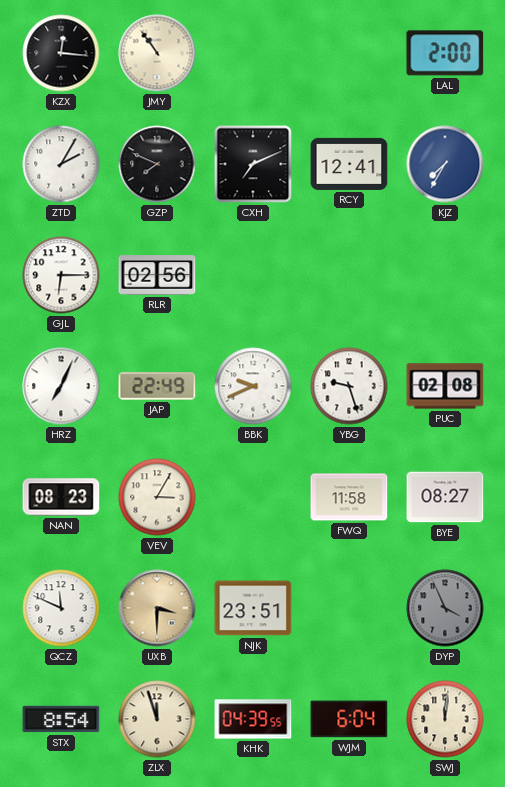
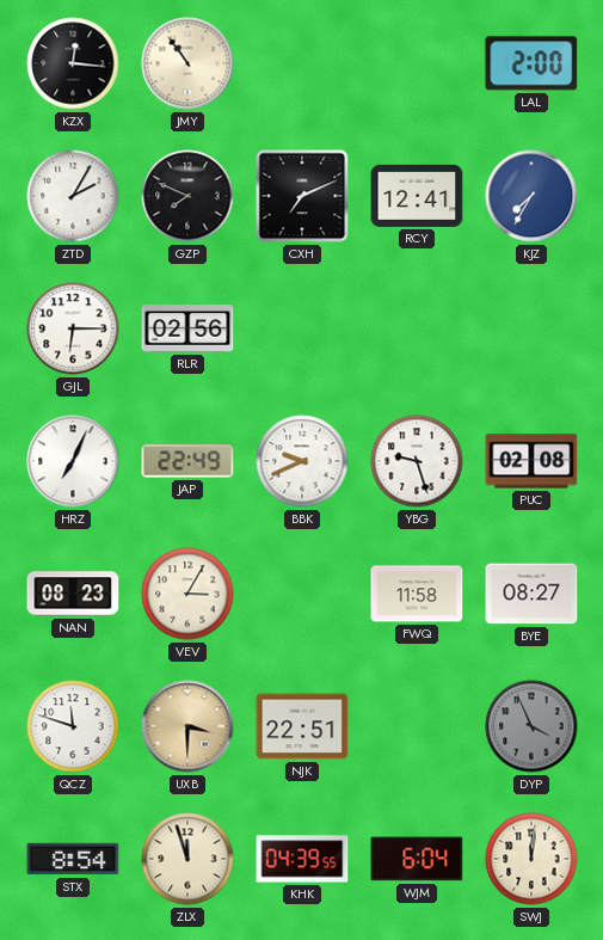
QCZ: 11:49 -> 11:48 (73, 726)
NJK: 23:51 -> 22:51 (302, 726)
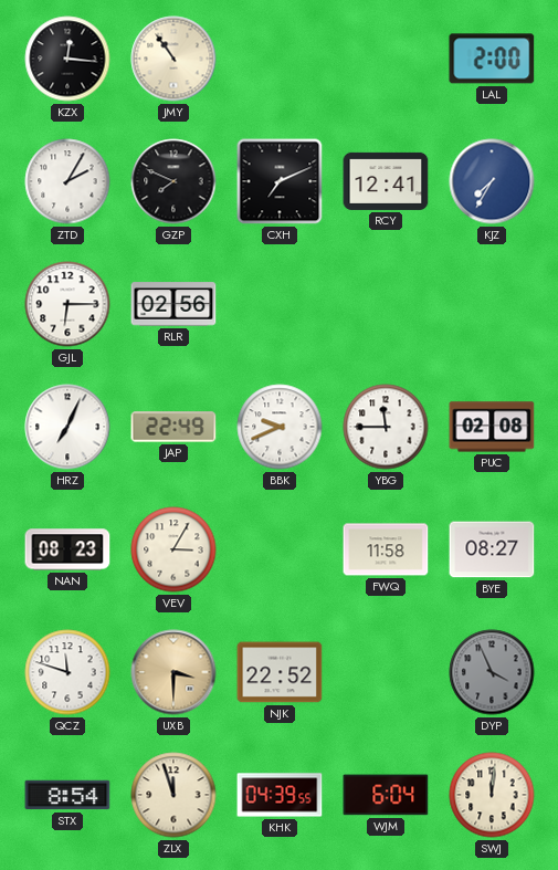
YBG: 9:27 -> 11:45 (386, 427)
NJK: 22:51 -> 22:52 (280, 672)
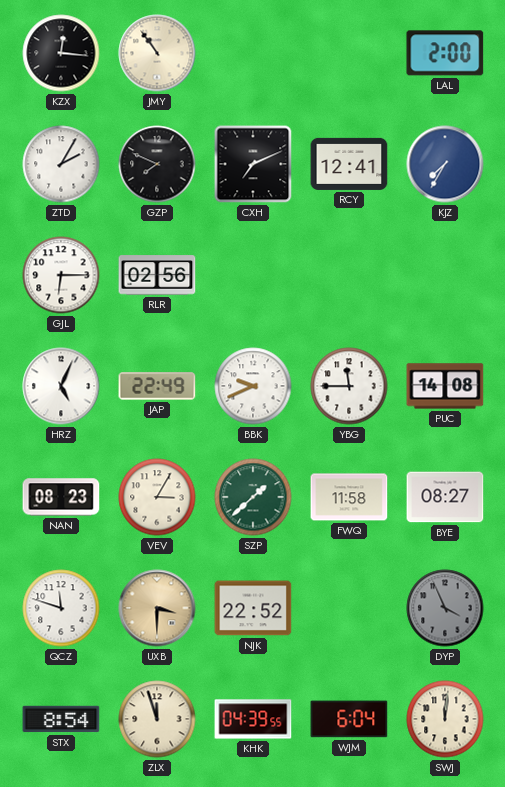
HRZ: 7:04 -> 5:04 (61, 386)
PUC: 02:08 -> 14:08 (445, 386)
SZP: none -> 1:38 (253, 497)
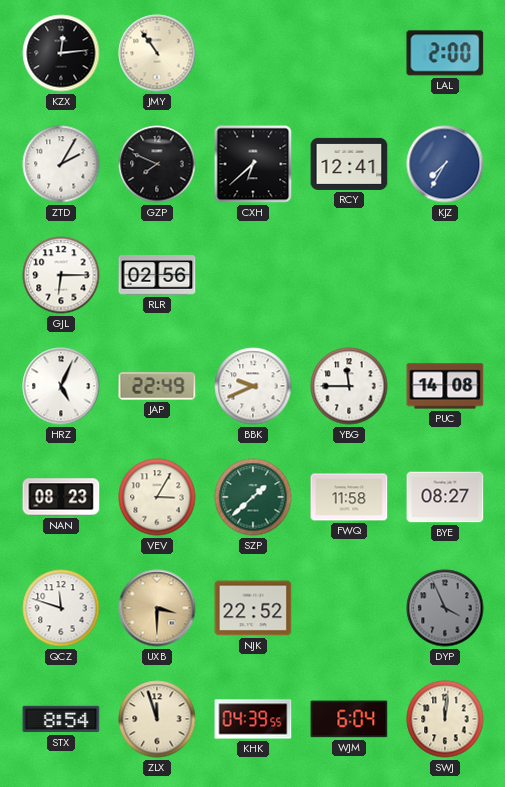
KZX: 12:16 -> 12:14 (61, 53)
CXH: 7:11 -> 6:38 (253, 164)
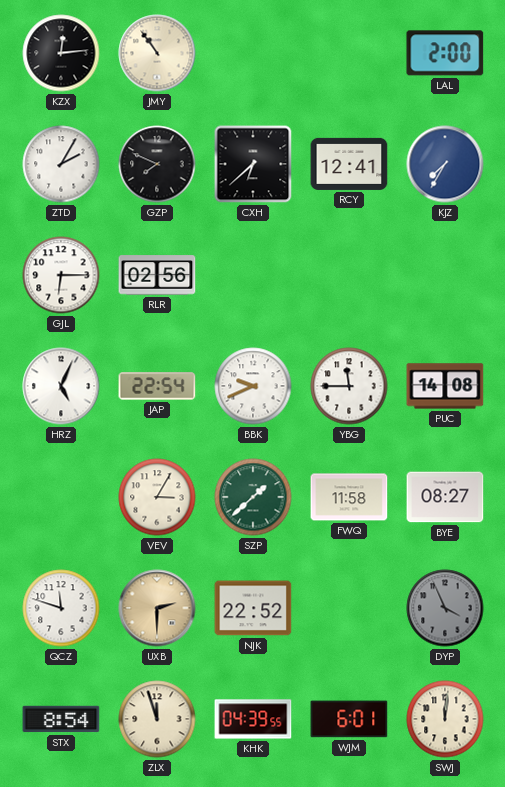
JAP: 22:49 -> 22:54 (157, 386)
NAN: 08:23 -> none (61, 497)
UXB: 3:30 -> 2:30 (157, 608)
WJM: 6:04 -> 6:01 (349, 719)
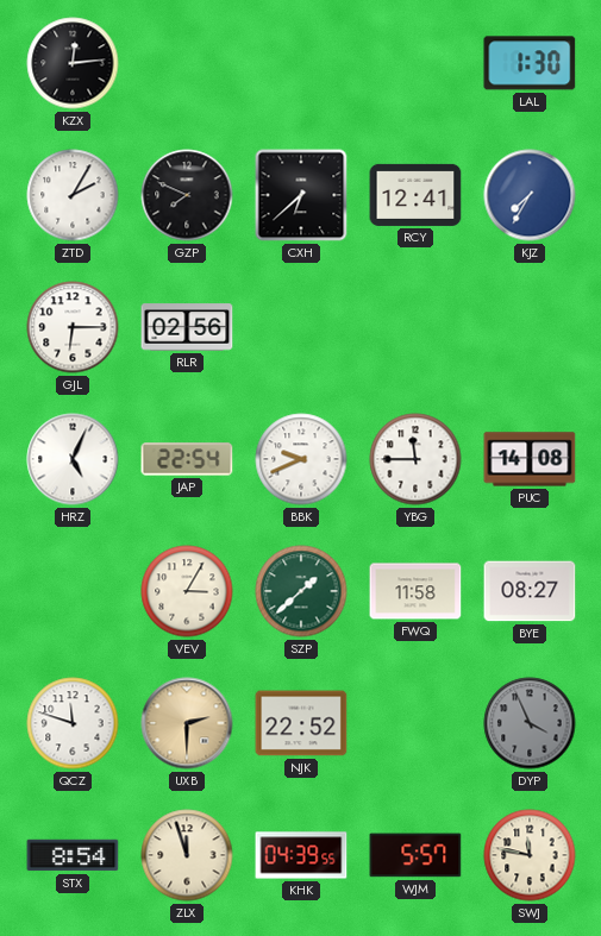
JMY: 10:54 -> none (157, 53)
LAL: 2:00 -> 1:30 (530, 63)
WJM: 6:01 -> 5:57 (415, 855)
SWJ: 12:01 -> 11:47 (530, 855)
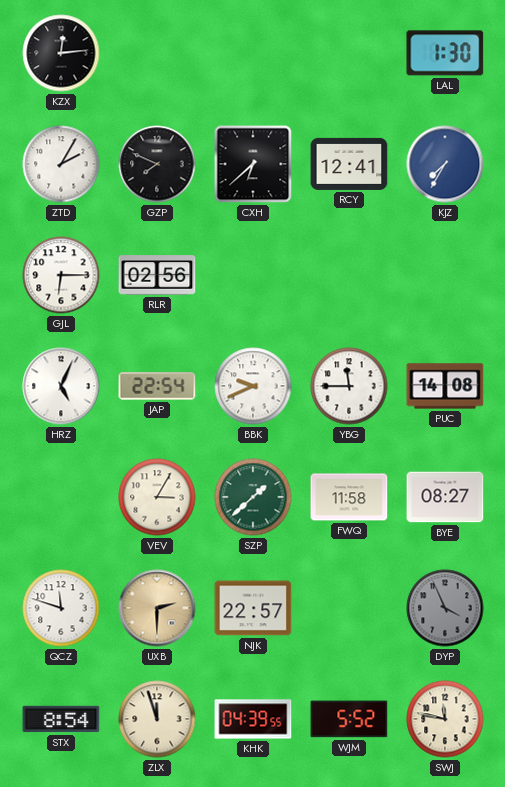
NJK: 22:52 -> 22:57 (253, 608)
WJM: 5:57 -> 5:52 (349, 719)
